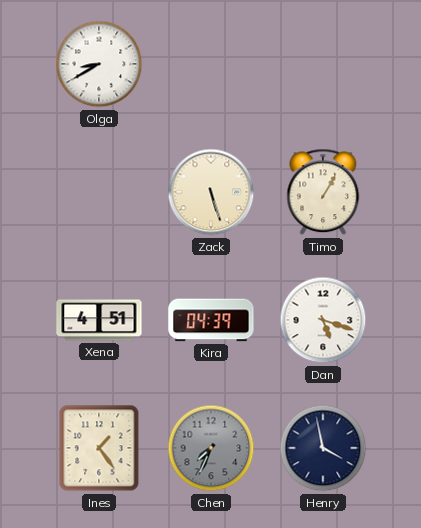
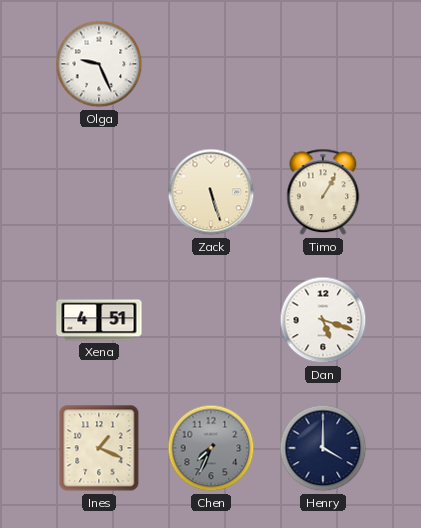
Olga: 8:40 -> 9:26 (99, 64)
Kira: 04:39 -> none (211, 320)
Ines: 1:24 -> 1:19 (99, 448)
Henry: 3:58 -> 4:00 (323, 448)
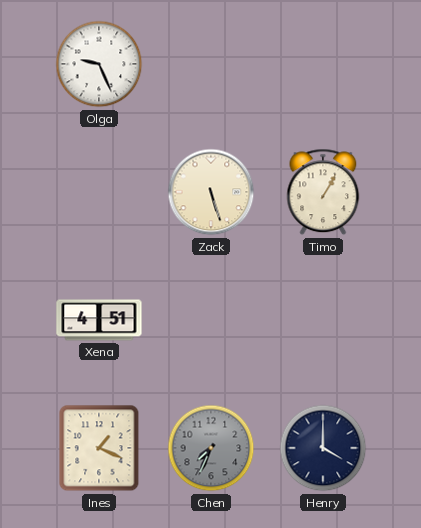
Dan: 5:18 -> none (323, 320)
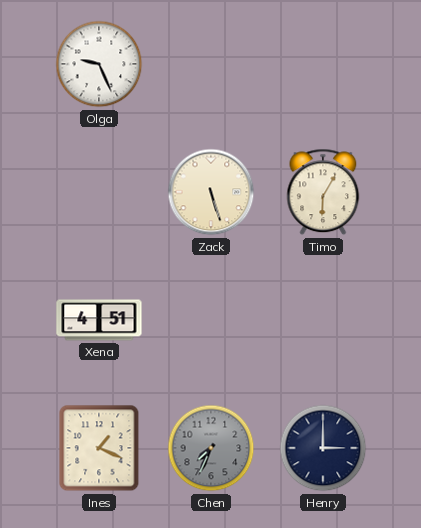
Timo: 1:05 -> 6:05 (323, 192)
Henry: 4:00 -> 3:00 (323, 448)
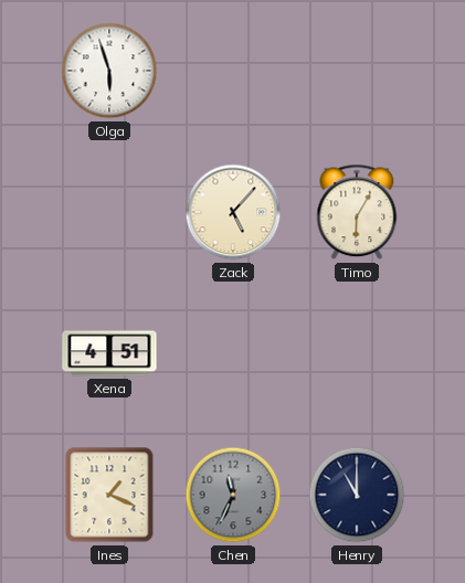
Olga: 9:26 -> 5:57 (109, 71)
Zack: 5:27 -> 5:07 (233, 212)
Chen: 7:34 -> 11:34 (233, 495)
Henry: 3:00 -> 11:00 (357, 495)
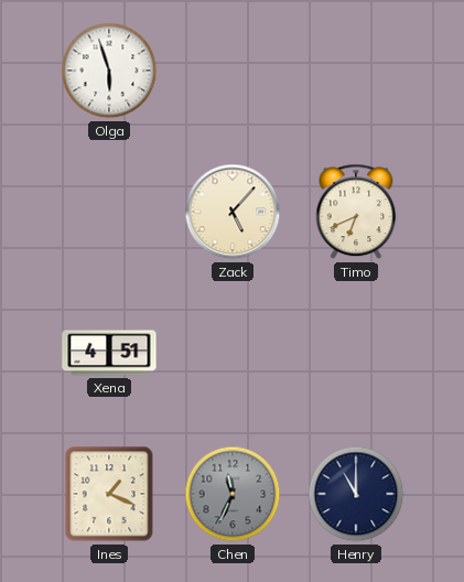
Timo: 6:05 -> 6:41 (356, 212)
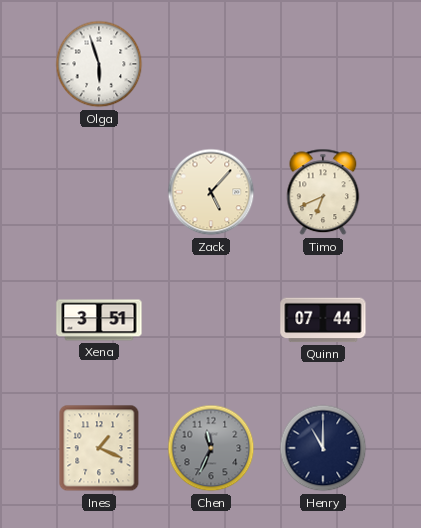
Xena: 4:51 -> 3:51 (99, 320)
Quinn: none -> 07:44 (323, 320)
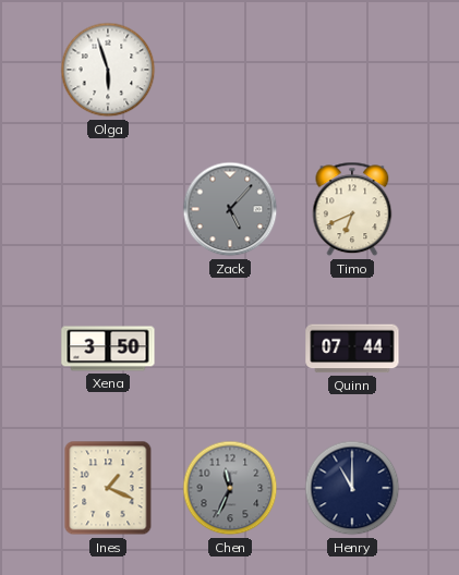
Zack dial: cream -> grey (230, 209)
Xena: 3:51 -> 3:50 (108, 348)
